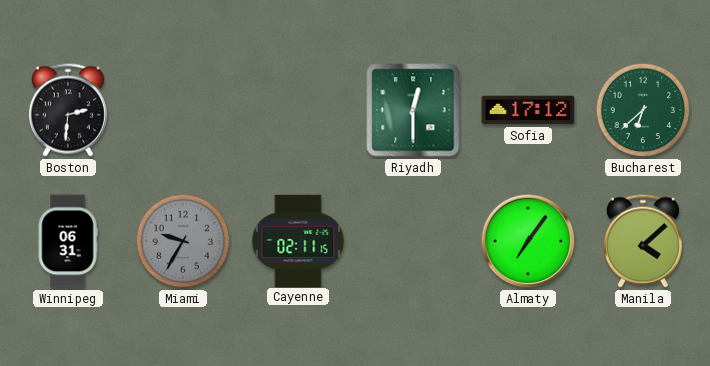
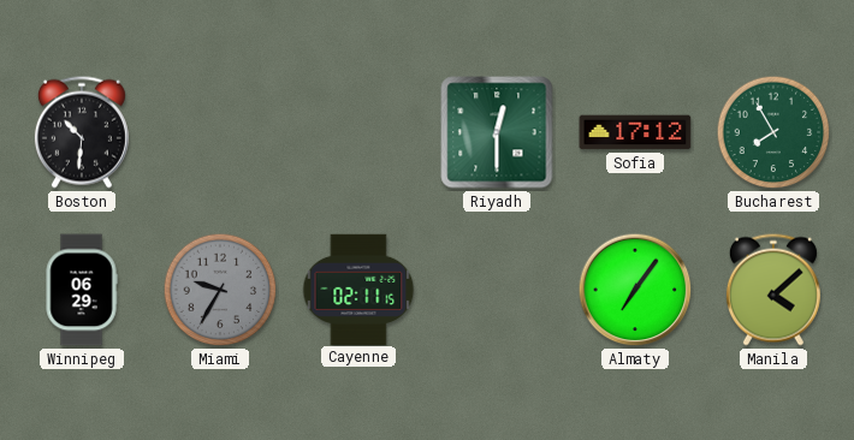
Boston: 2:31 -> 10:31 (82, 132)
Bucharest: 6:38 -> 7:55 (773, 132)
Winnipeg: 06:31 -> 06:29 (82, 290)
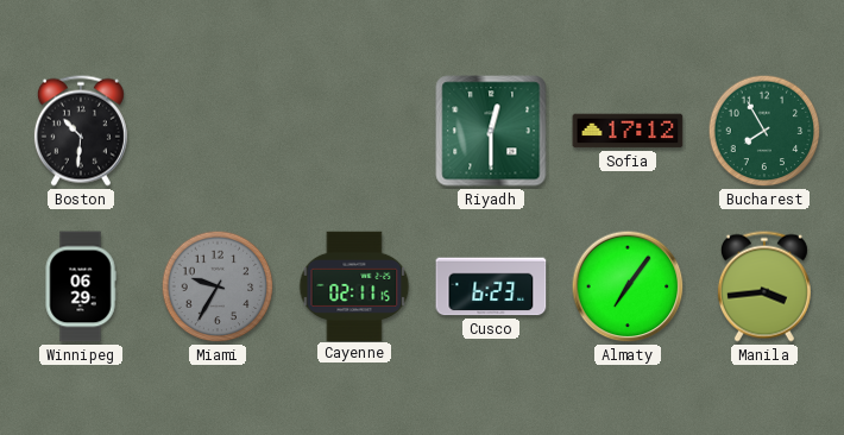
Cusco: none -> 6:23 (491, 286)
Manila: 4:08 -> 3:44 (764, 286)
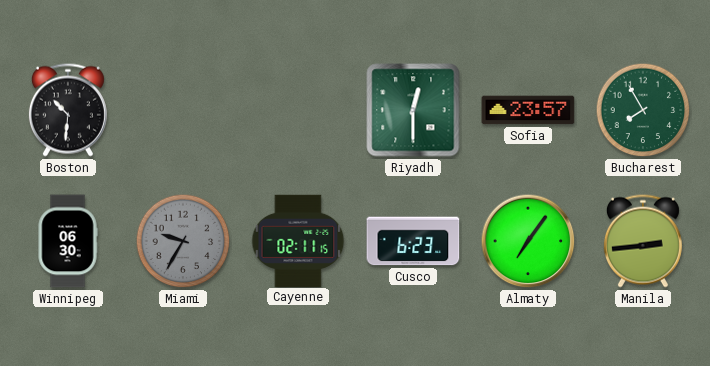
Sofia: 17:12 -> 23:57 (528, 110)
Winnipeg: 06:29 -> 06:30 (68, 241)
Manila: 3:44 -> 2:44 (643, 241)
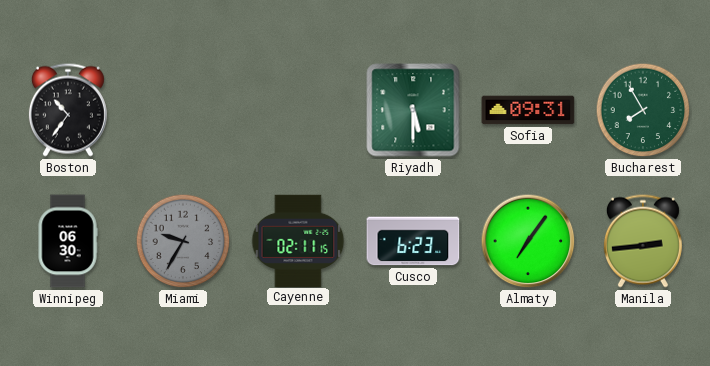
Boston: 10:31 -> 10:36 (68, 110)
Riyadh: 12:30 -> 5:30 (413, 110)
Sofia: 23:57 -> 09:31 (528, 110)
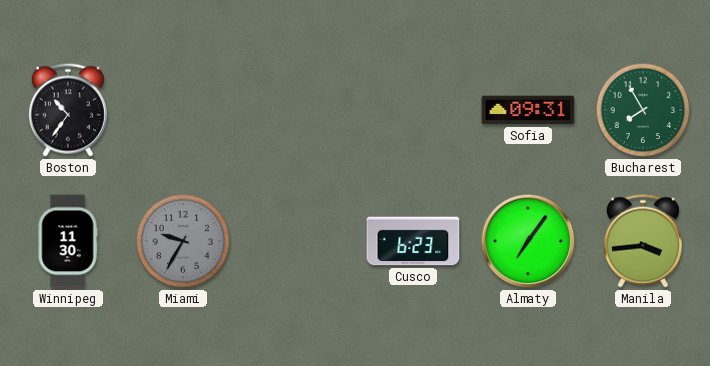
Riyadh: 5:30 -> none (413, 110)
Winnipeg: 06:30 -> 11:30 (68, 241)
Cayenne: 02:11 -> none (298, 240)
Manila: 2:44 -> 3:44 (643, 241)
